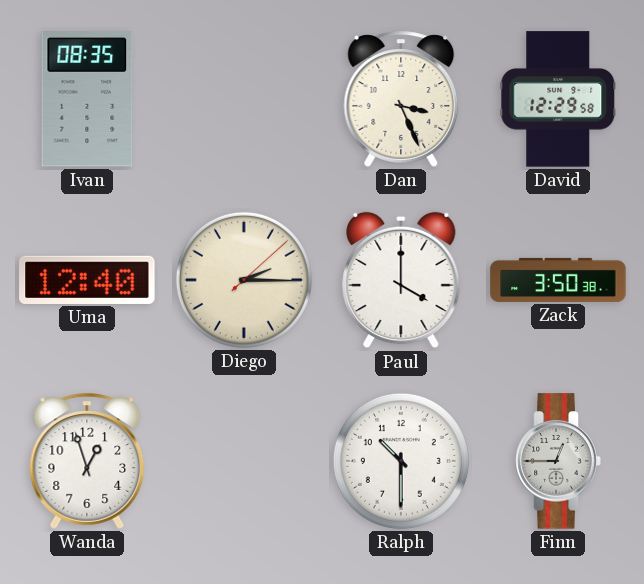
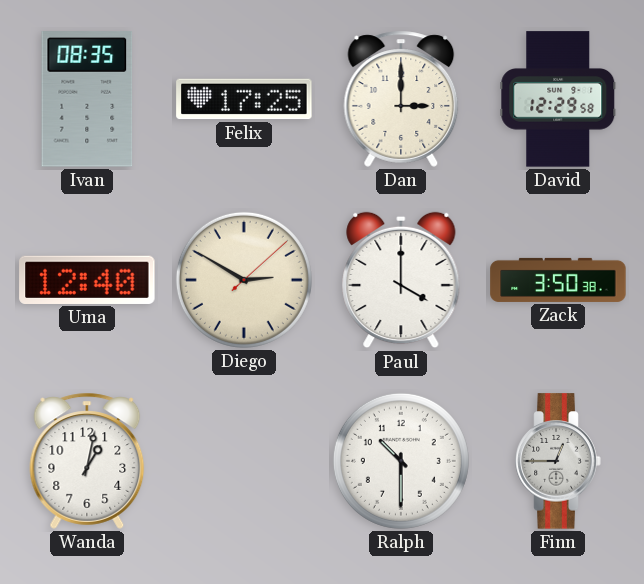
Felix: none -> 17:25 (244, 99)
Dan: 3:26 -> 3:00 (401, 99)
Diego: 2:15 -> 2:50 (244, 280)
Wanda: 12:57 -> 1:02 (87, 461)
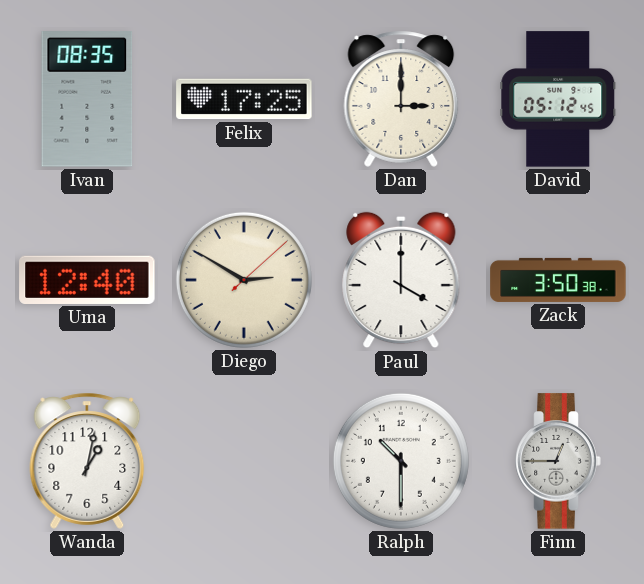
David: 12:29 -> 05:12 (558, 99)
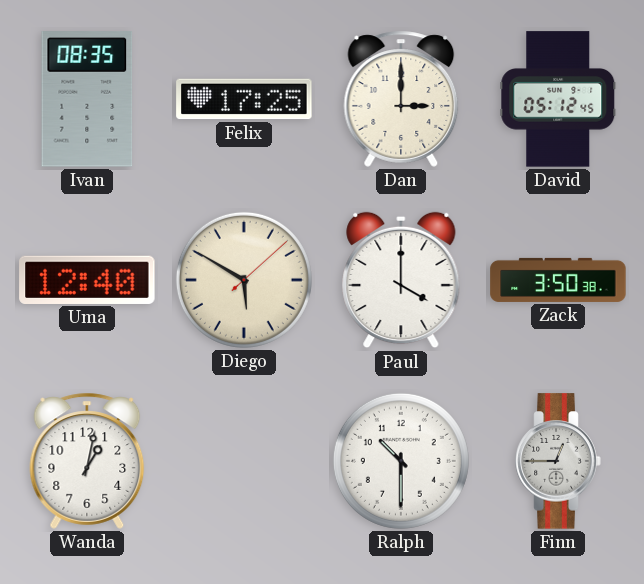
Diego: 2:50 -> 5:50 (244, 280)
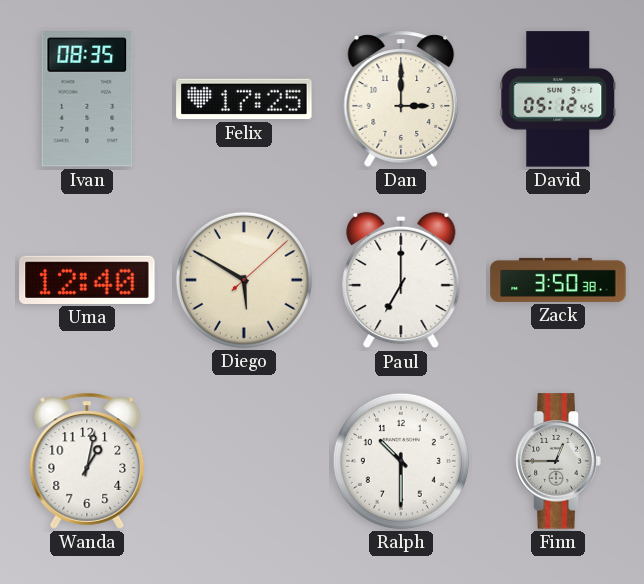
Paul: 4:00 -> 7:00 (401, 280)
